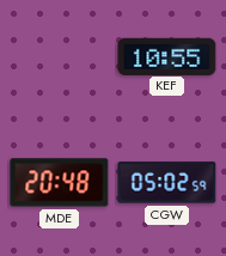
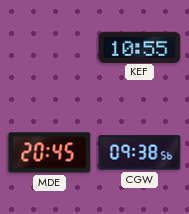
MDE: 20:48 -> 20:45 (50, 153)
CGW: 05:02 -> 09:38 (140, 153)
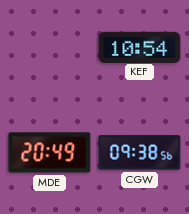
KEF: 10:55 -> 10:54 (140, 47)
MDE: 20:45 -> 20:49 (50, 153)
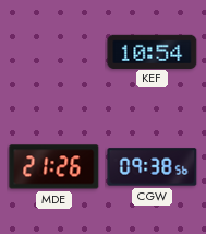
MDE: 20:49 -> 21:26 (54, 167)
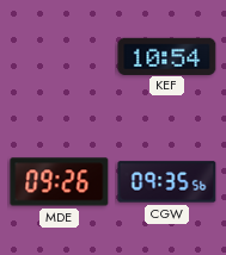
MDE: 21:26 -> 09:26 (60, 182)
CGW: 09:38 -> 09:35 (167, 182)
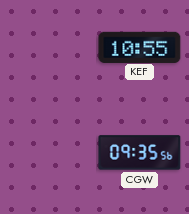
KEF: 10:54 -> 10:55 (140, 47)
MDE: 09:26 -> none (60, 182)
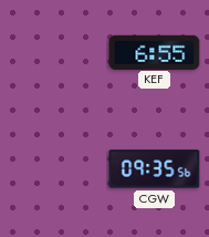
KEF: 10:55 -> 6:55 (155, 52)
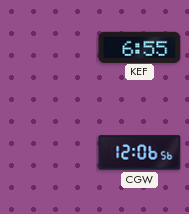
CGW: 09:35 -> 12:06 (140, 153)
